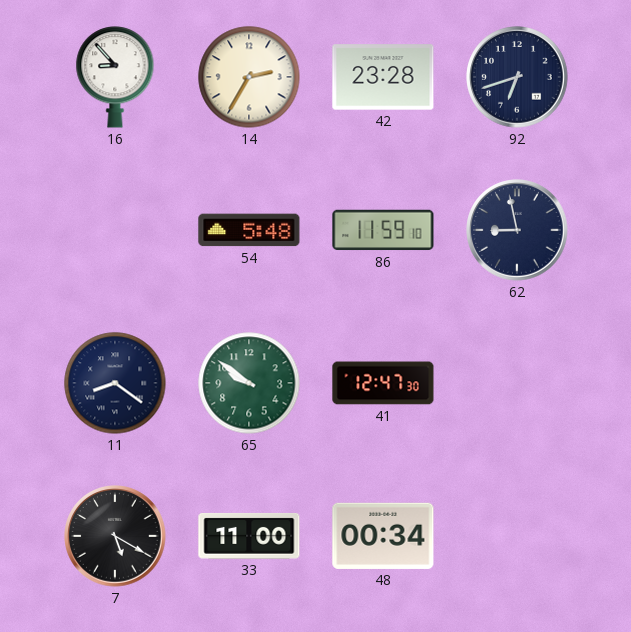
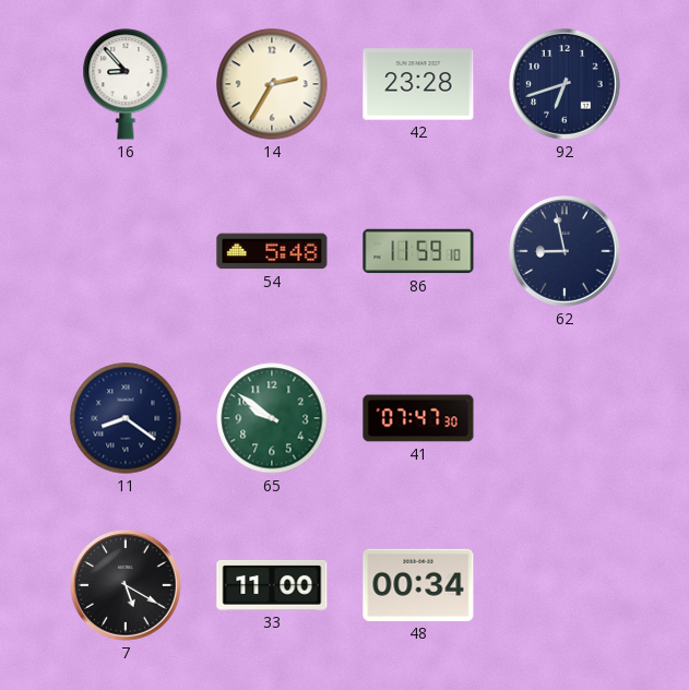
41: 12:47 -> 07:47 (418, 418)
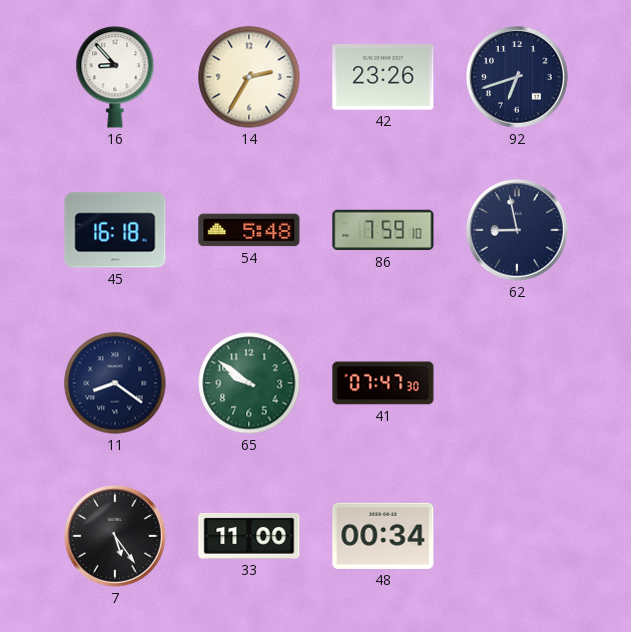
42: 23:28 -> 23:26 (383, 77)
45: none -> 16:18 (115, 230)
86: 11:59 -> 7:59 (383, 230)
7: 5:20 -> 5:24 (115, 536)
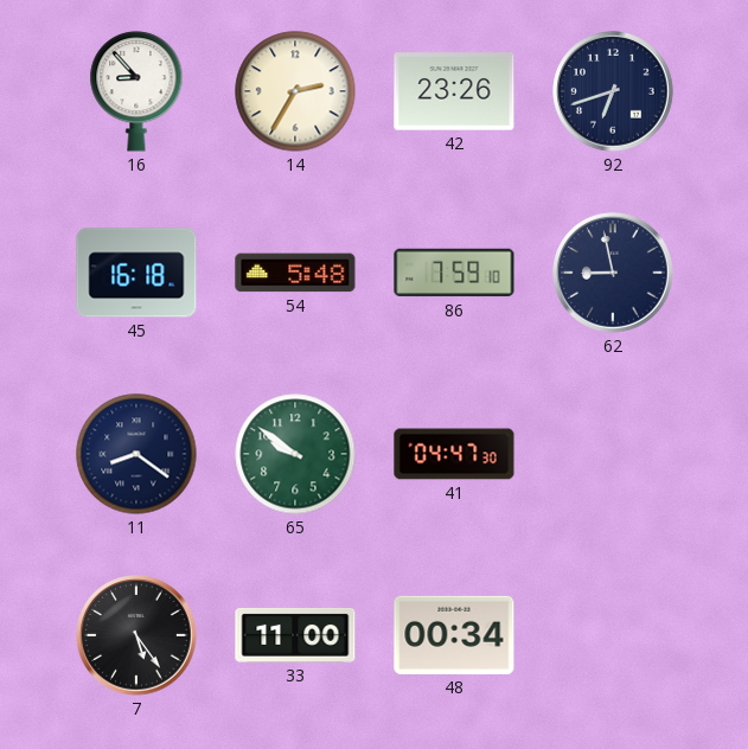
41: 07:47 -> 04:47 (454, 454)
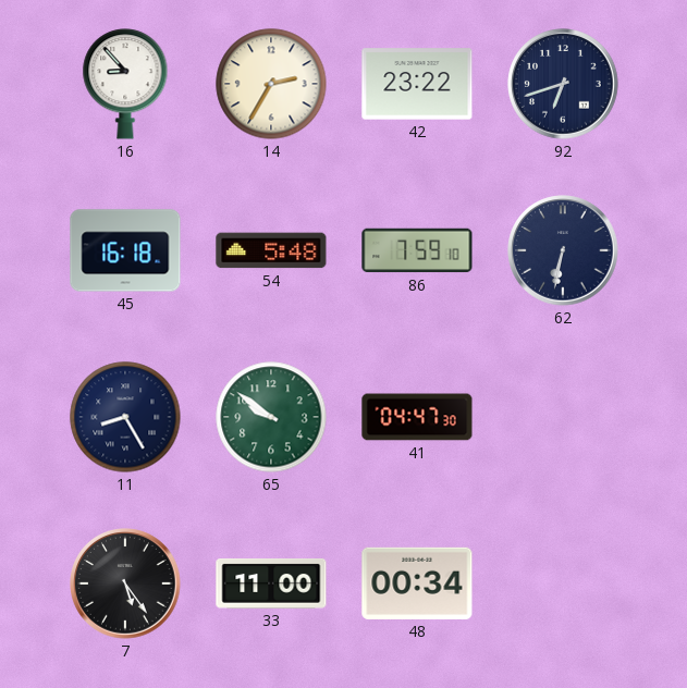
42: 23:26 -> 23:22 (417, 84)
62: 8:58 -> 6:32 (563, 250)
11: 8:21 -> 8:25 (125, 417)
